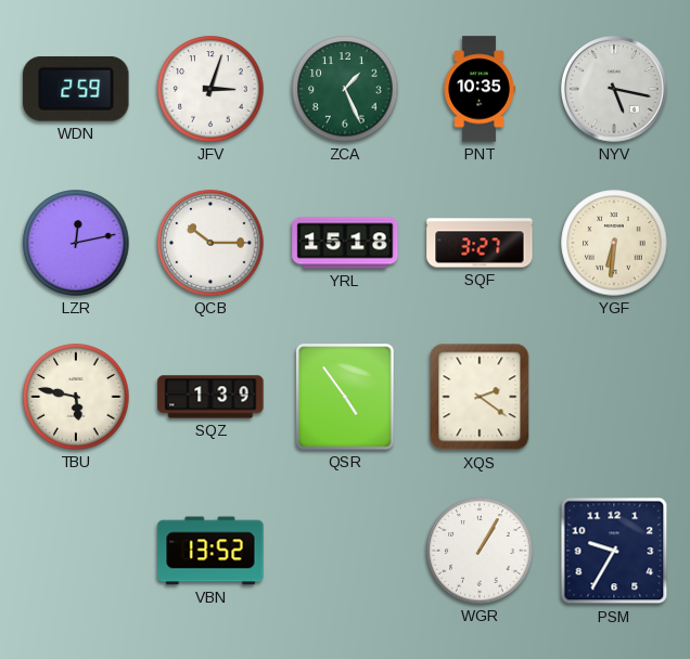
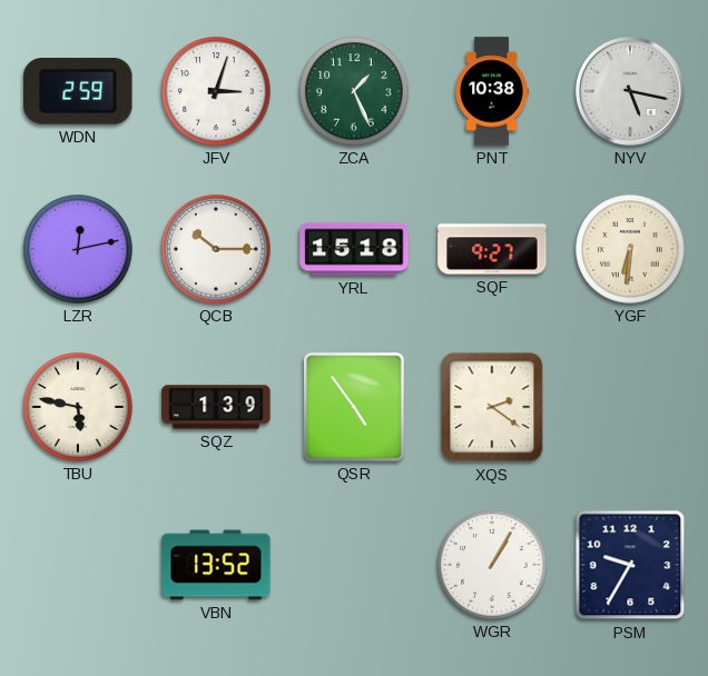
PNT: 10:35 -> 10:38 (492, 91)
SQF: 3:27 -> 9:27 (492, 249)
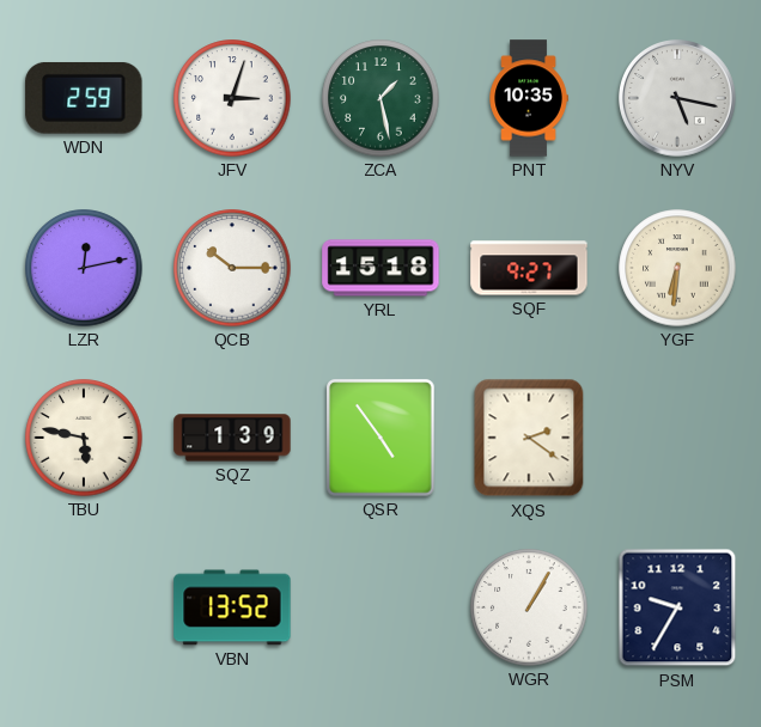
ZCA: 1:26 -> 1:28 (380, 98)
PNT: 10:38 -> 10:35 (529, 98)
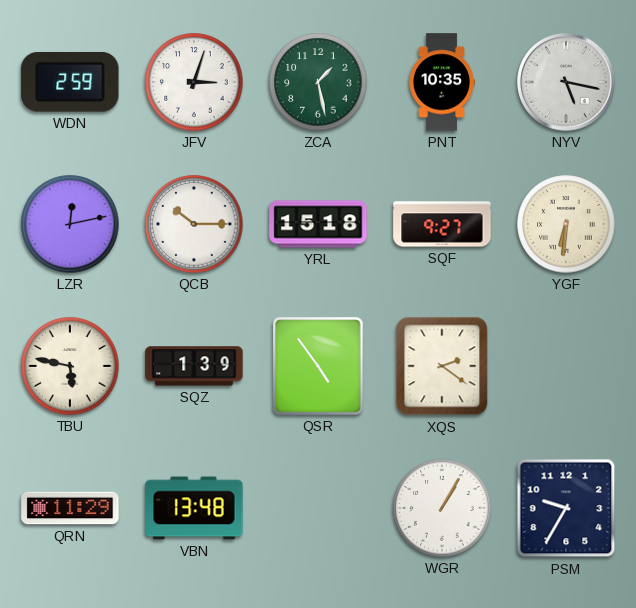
QRN: none -> 11:29 (70, 508)
VBN: 13:52 -> 13:48 (194, 508)
